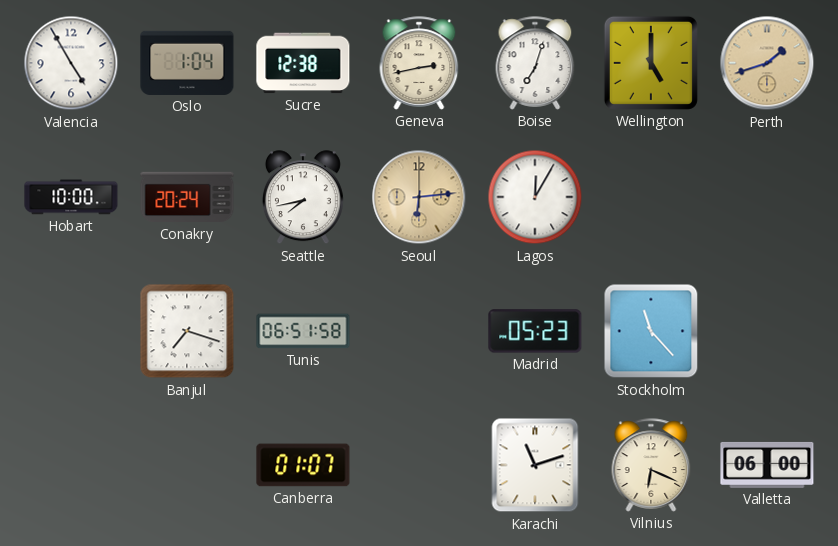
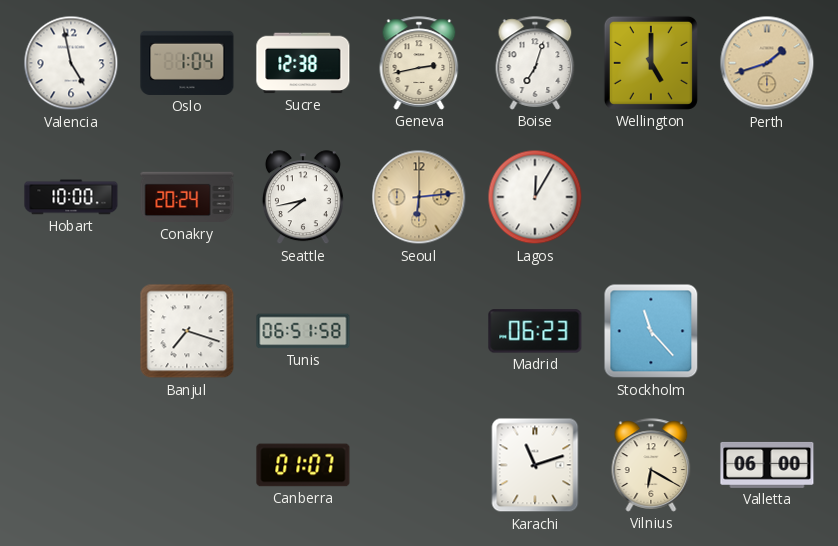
Valencia: 4:55 -> 4:58 (71, 63)
Madrid: 05:23 -> 06:23 (535, 331)
Vilnius: 6:19 -> 6:20 (651, 465)
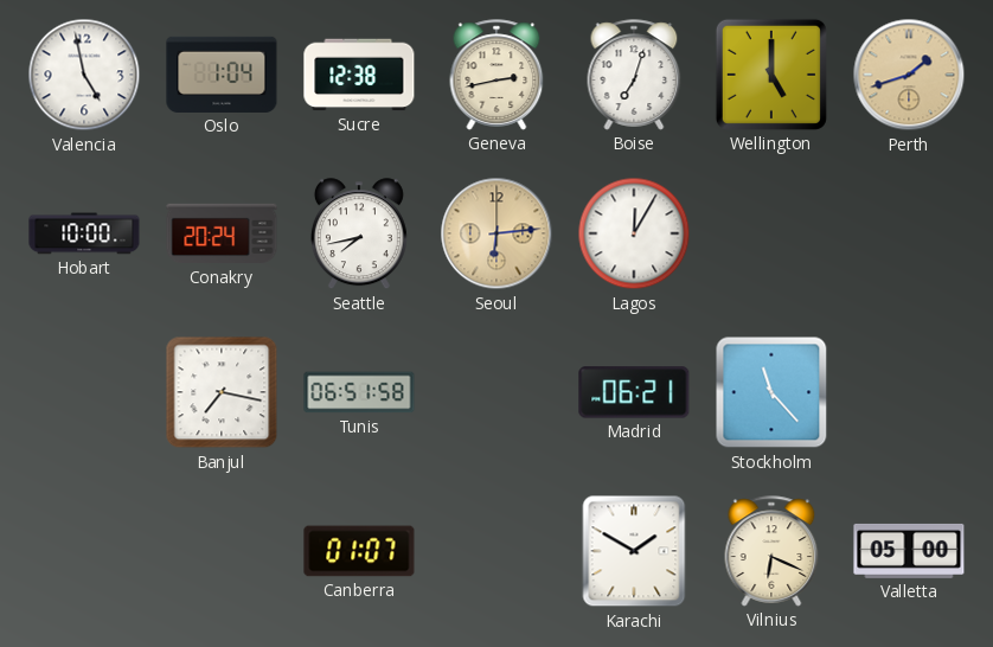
Banjul: 7:18 -> 7:17 (222, 392)
Madrid: 06:23 -> 06:21 (634, 392)
Karachi: 11:12 -> 1:50 (634, 551)
Vilnius: 6:20 -> 6:19 (771, 551)
Valletta: 06:00 -> 05:00 (909, 551)
